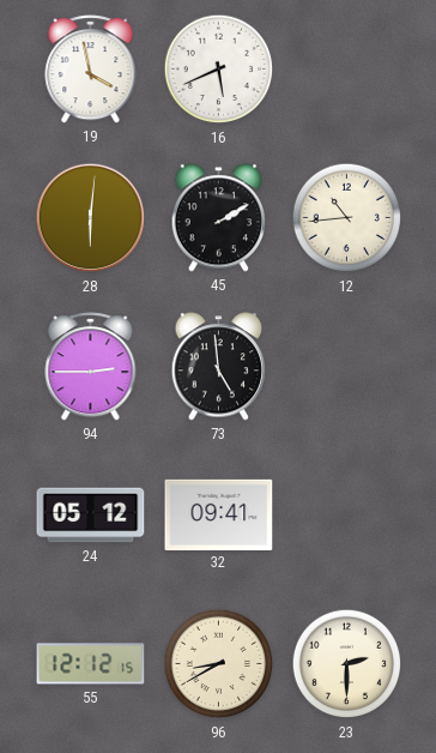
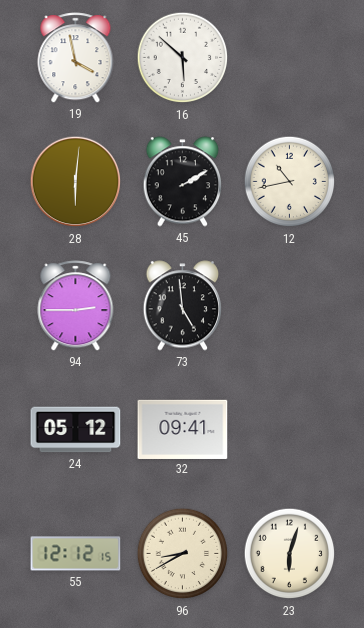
16: 5:41 -> 5:52 (183, 58)
12: 10:44 -> 10:43 (290, 182)
23: 2:30 -> 6:03 (290, 554)
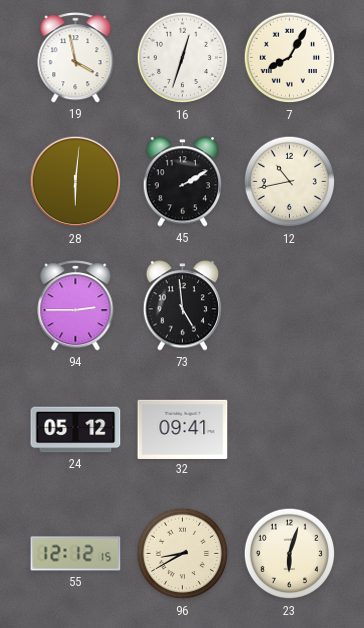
16: 5:52 -> 12:33 (183, 58)
7: none -> 8:05 (290, 58)
